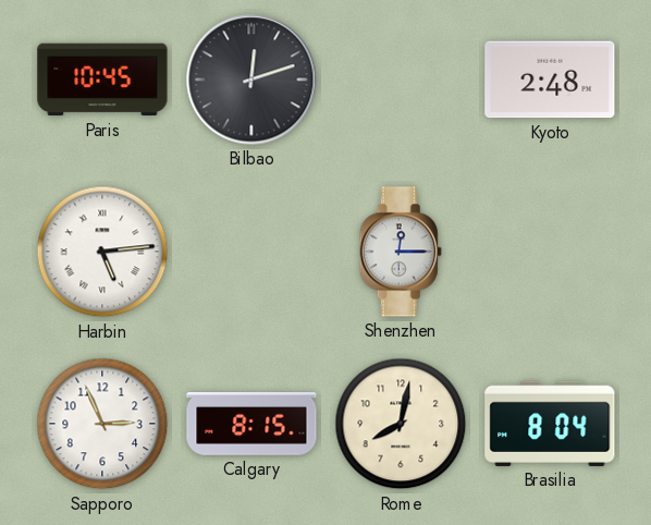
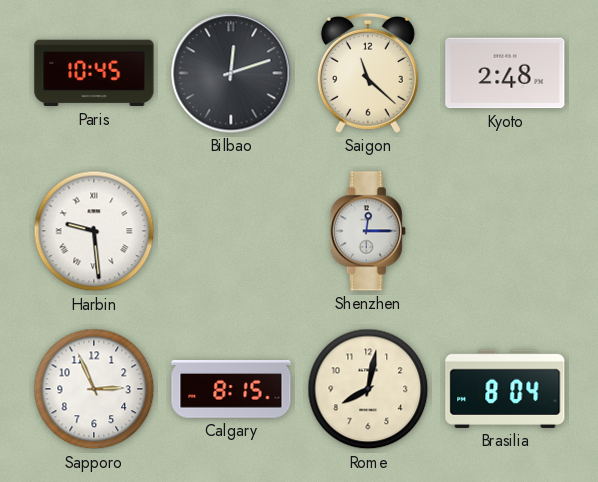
Saigon: none -> 11:22 (368, 73)
Harbin: 5:14 -> 9:29 (94, 231)
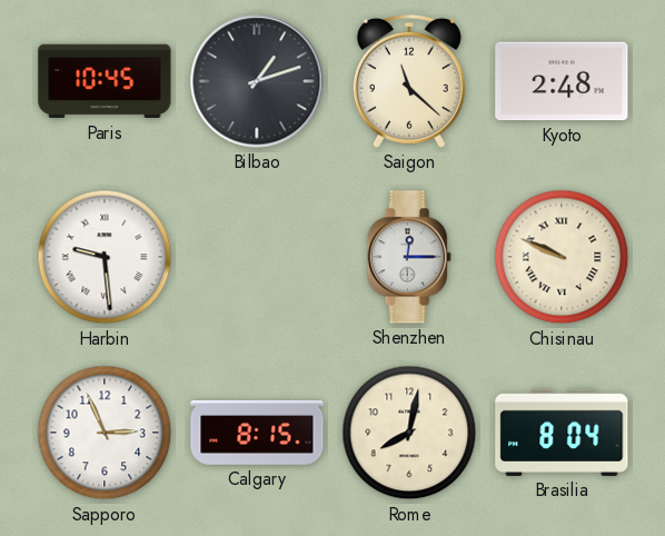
Bilbao: 12:12 -> 1:12 (257, 81)
Chisinau: none -> 9:49 (562, 257)
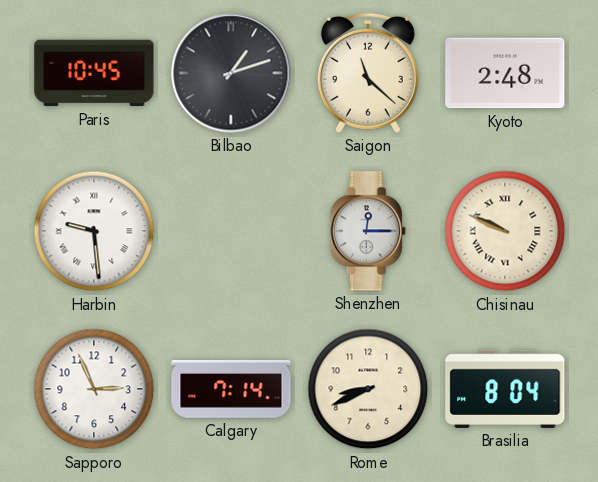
Calgary: 8:15 -> 7:14 (231, 389)
Rome: 8:02 -> 8:41 (368, 389)
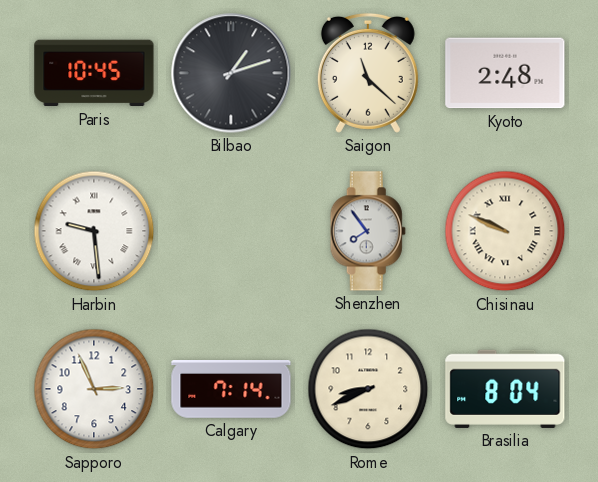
Shenzhen: 12:15 -> 7:54 (368, 231)
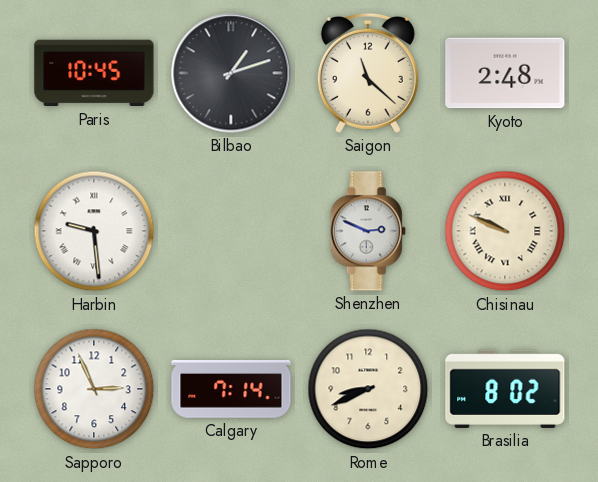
Shenzhen: 7:54 -> 2:49 (368, 231)
Brasilia: 8:04 -> 8:02 (505, 389)
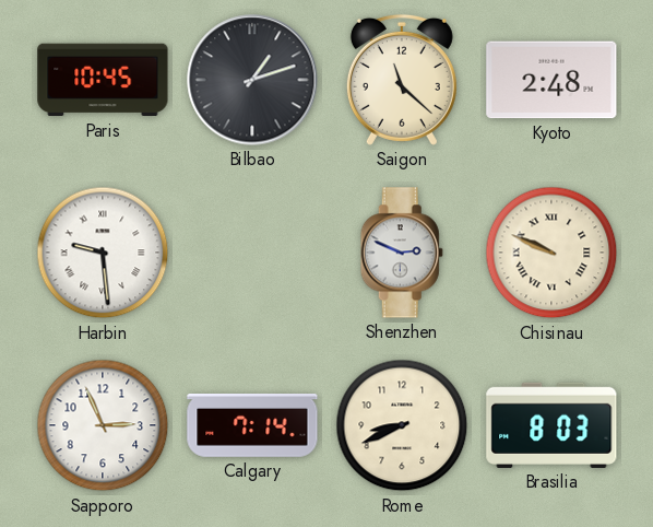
Brasilia: 8:02 -> 8:03 (551, 425)
